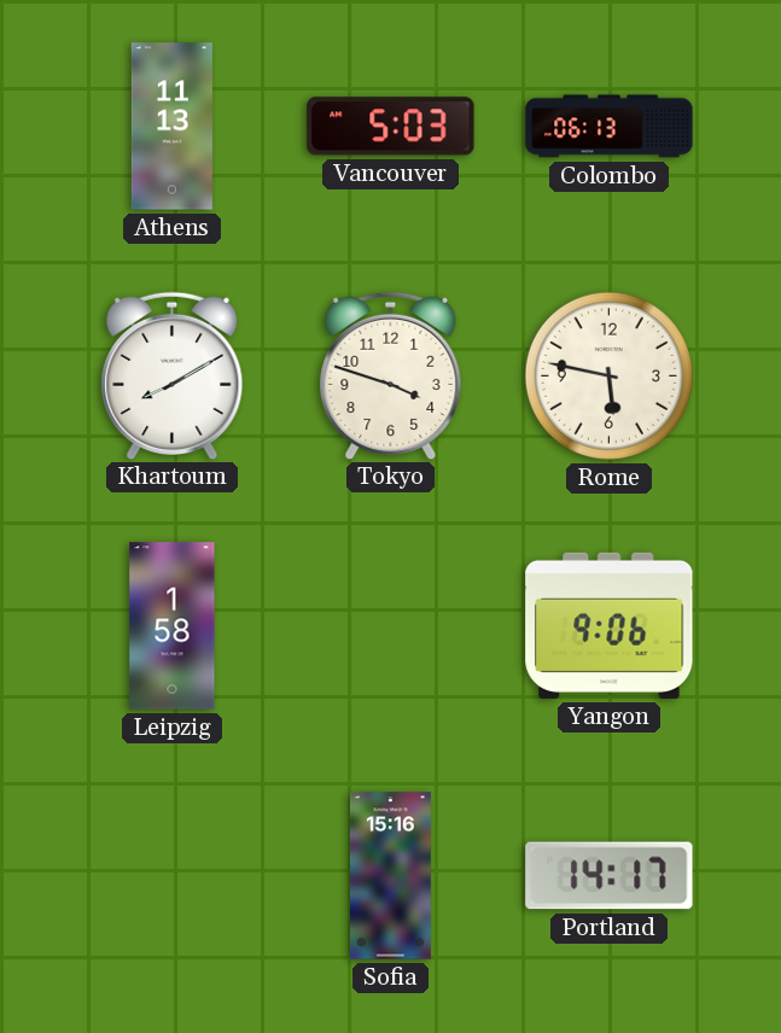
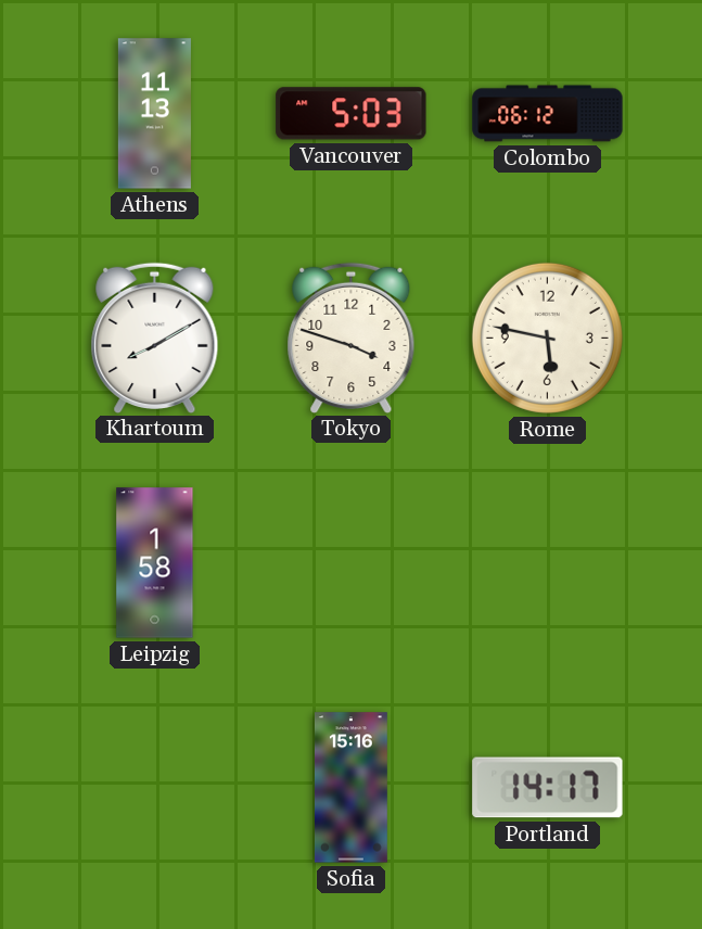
Colombo: 06:13 -> 06:12 (548, 114)
Yangon: 9:06 -> none (610, 625)
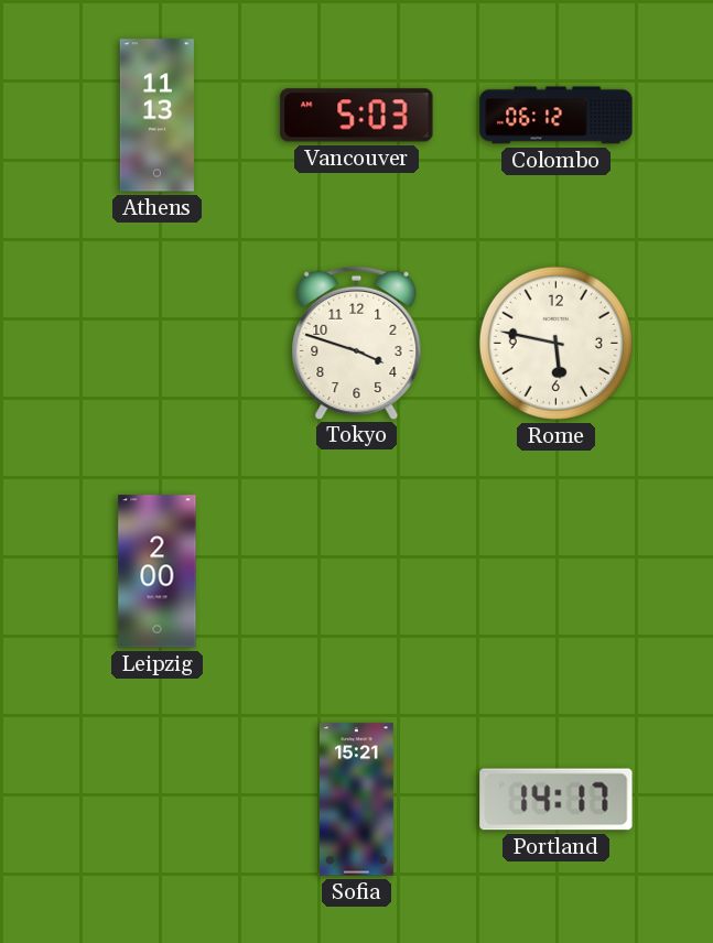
Khartoum: 8:10 -> none (155, 338)
Leipzig: 1:58 -> 2:00 (158, 572)
Sofia: 15:16 -> 15:21 (356, 800)
